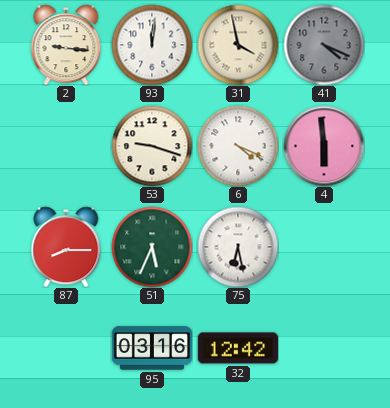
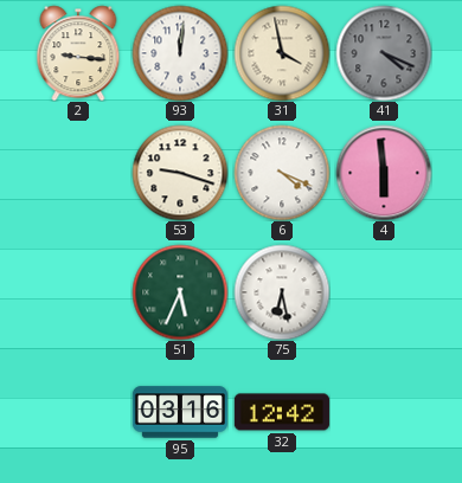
87: 8:15 -> none (66, 247)
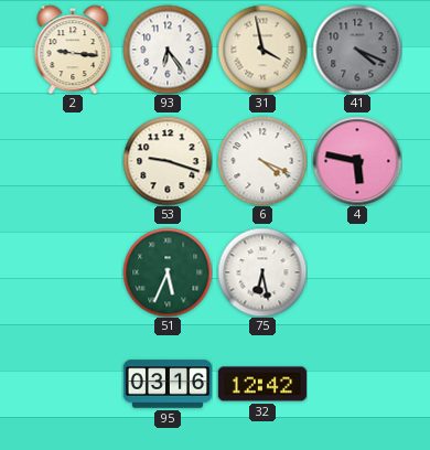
93: 12:01 -> 6:24 (168, 50)
4: 5:59 -> 5:47 (357, 161)
